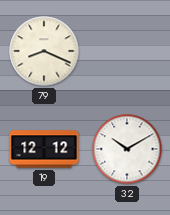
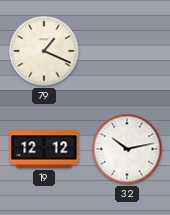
79: 8:19 -> 1:19 (44, 51)
32: 10:10 -> 10:13 (127, 149)
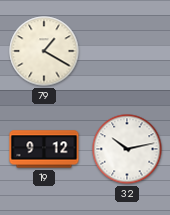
79: 1:19 -> 1:20 (44, 51)
19: 12:12 -> 9:12 (44, 149)
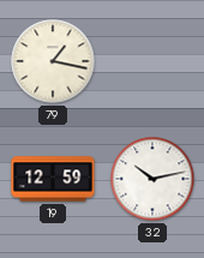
79: 1:20 -> 1:17 (53, 61)
19: 9:12 -> 12:59 (53, 179)
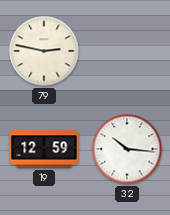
79: 1:17 -> 2:47 (44, 51)
32: 10:13 -> 10:16 (127, 149)
